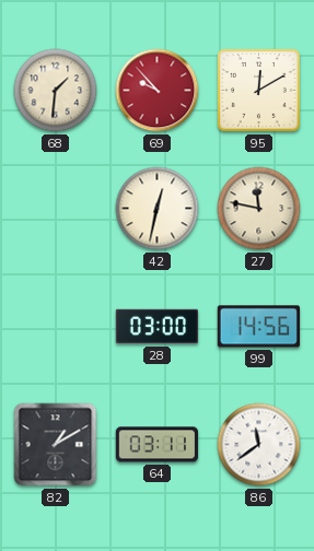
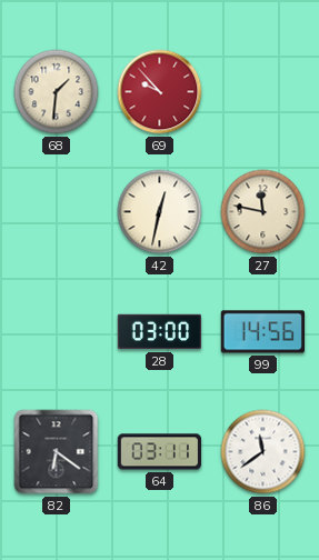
95: 12:10 -> none (258, 90)
82: 1:10 -> 6:21 (57, 452)
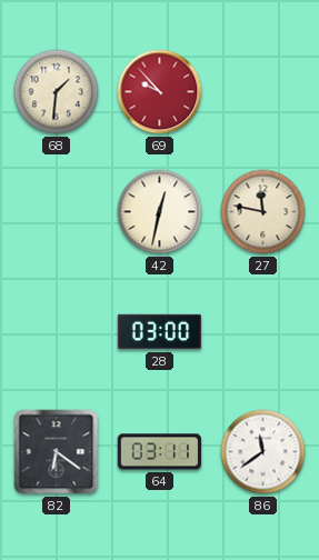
99: 14:56 -> none (262, 332)
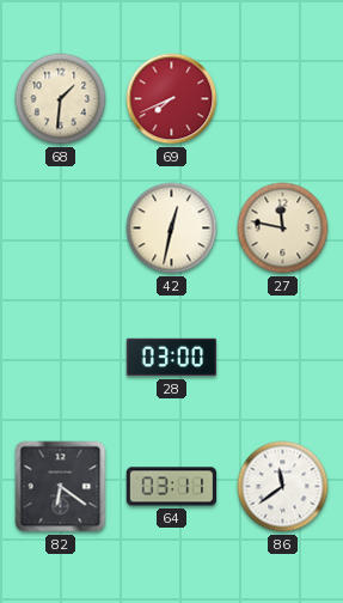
69: 9:53 -> 7:41 (172, 99)
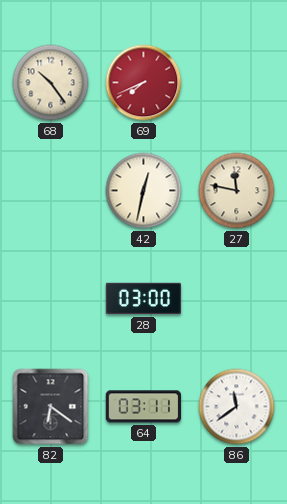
68: 1:31 -> 10:24 (51, 83)
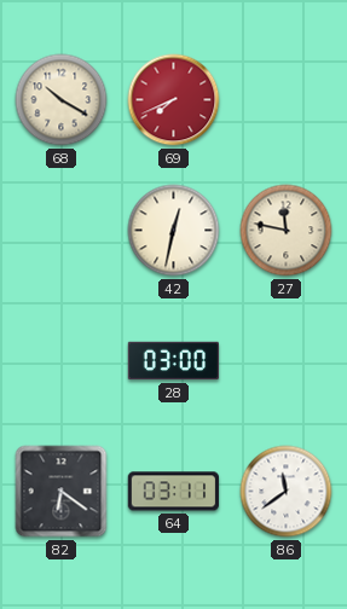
68: 10:24 -> 10:20 (62, 100)
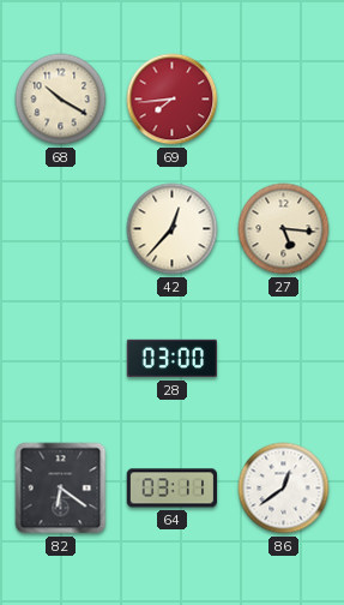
69: 7:41 -> 7:44 (173, 100)
42: 12:32 -> 12:37 (173, 229)
27: 11:47 -> 5:16 (284, 229)
86: 11:39 -> 12:39 (284, 489)
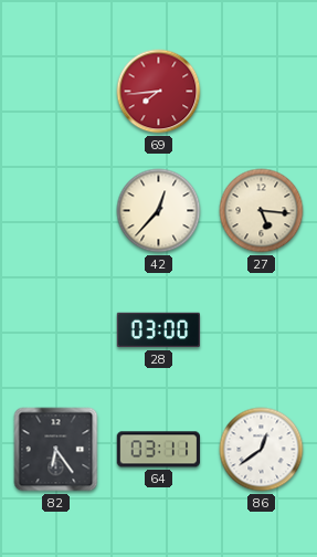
68: 10:20 -> none (61, 100)
82: 6:21 -> 6:24 (56, 450)
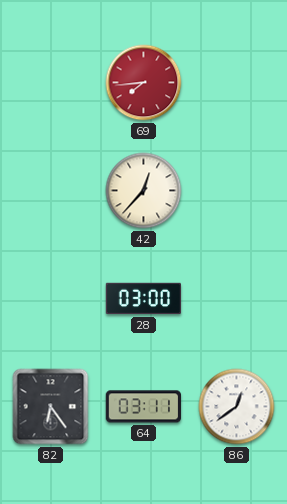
27: 5:16 -> none (262, 211)
